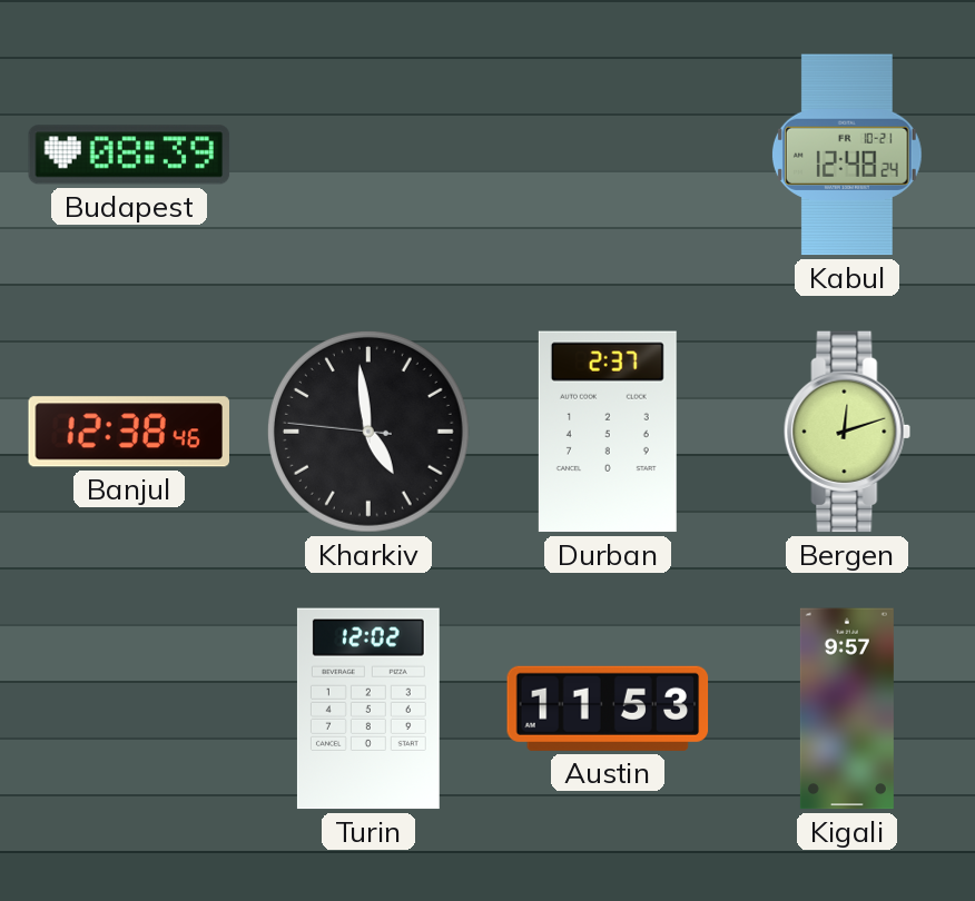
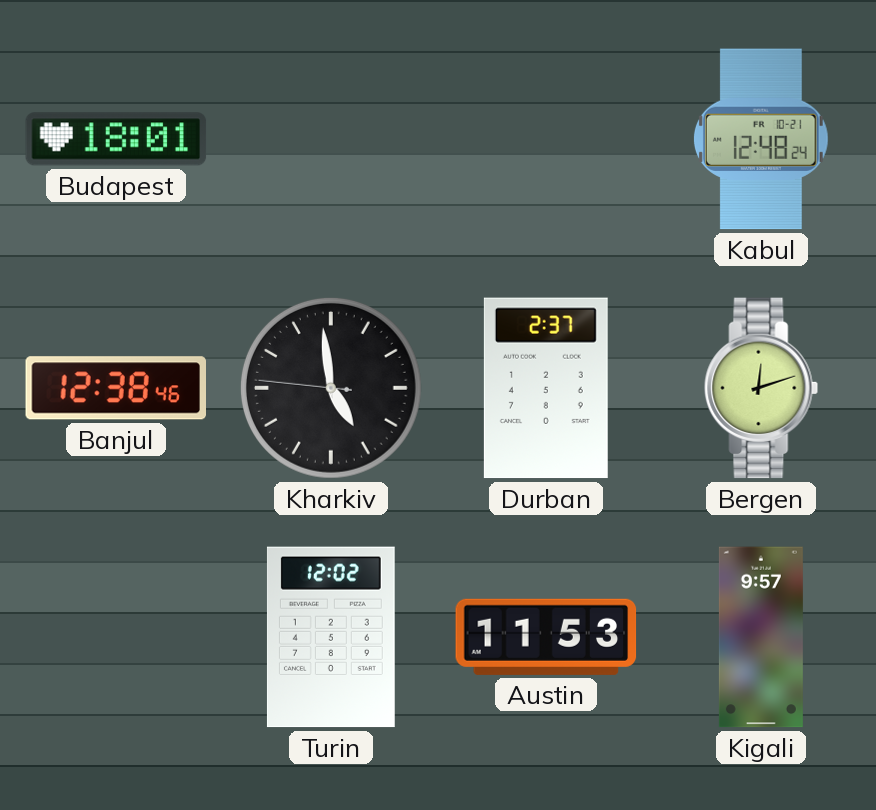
Budapest: 08:39 -> 18:01 (116, 139)
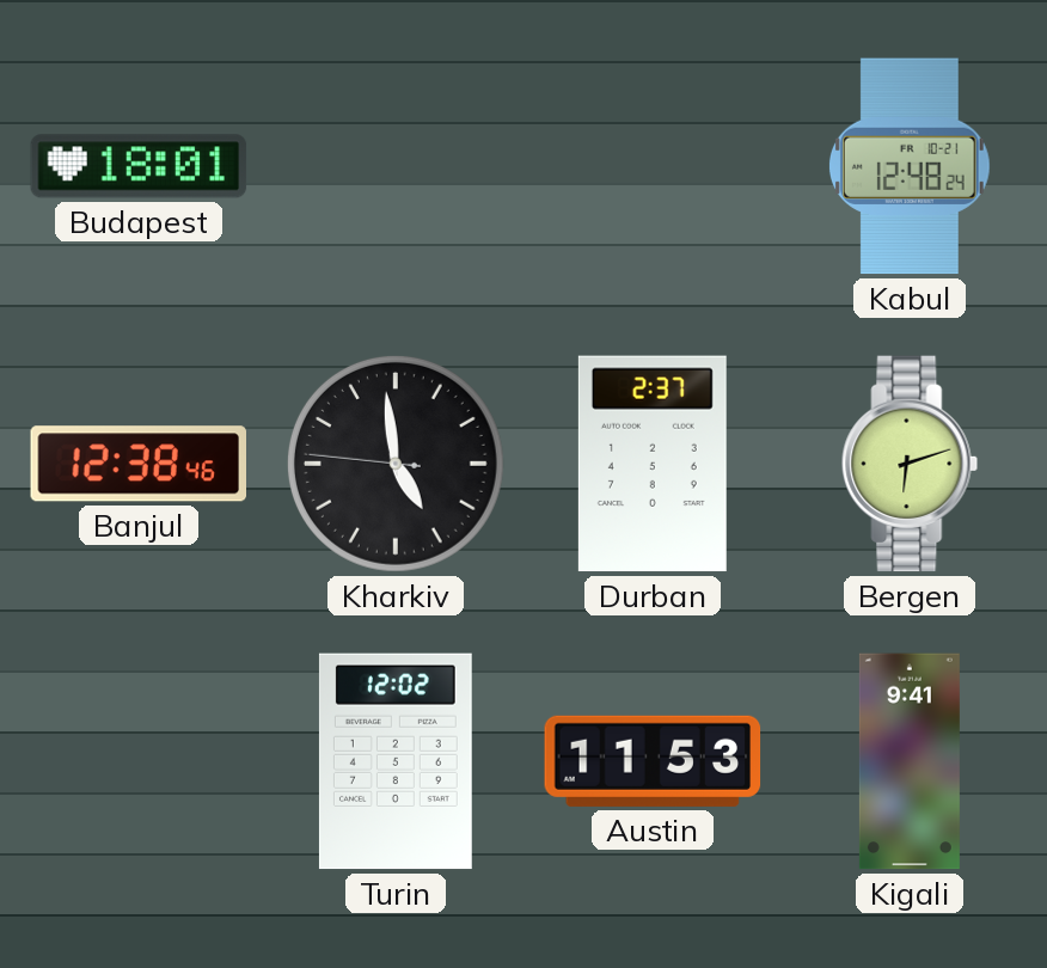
Bergen: 12:12 -> 6:12 (910, 464)
Kigali: 9:57 -> 9:41 (910, 761)
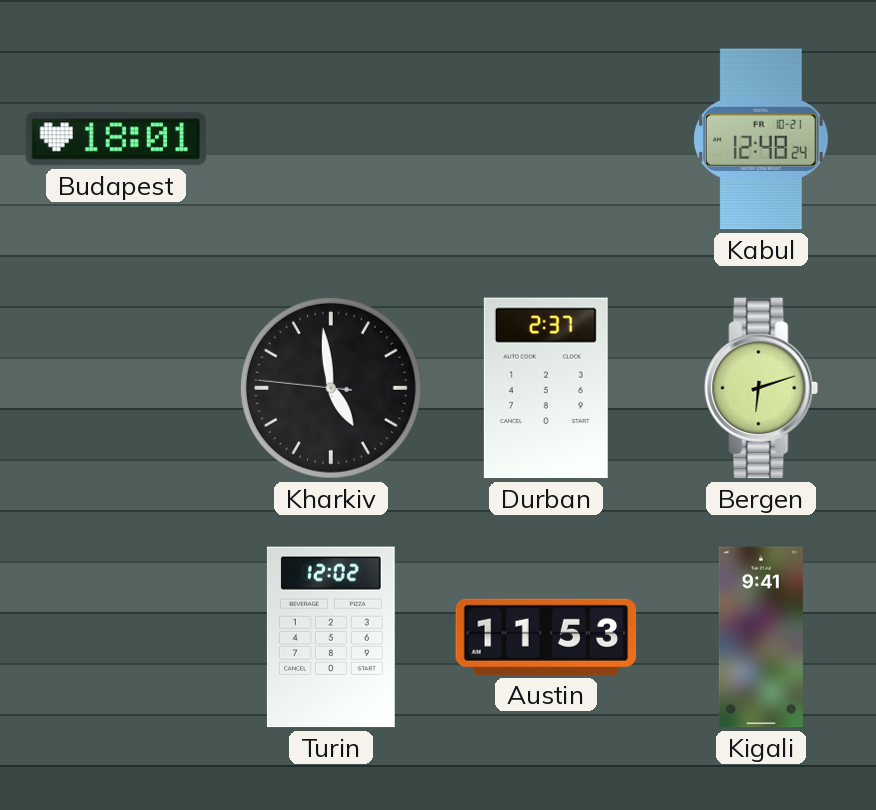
Banjul: 12:38 -> none (137, 464)
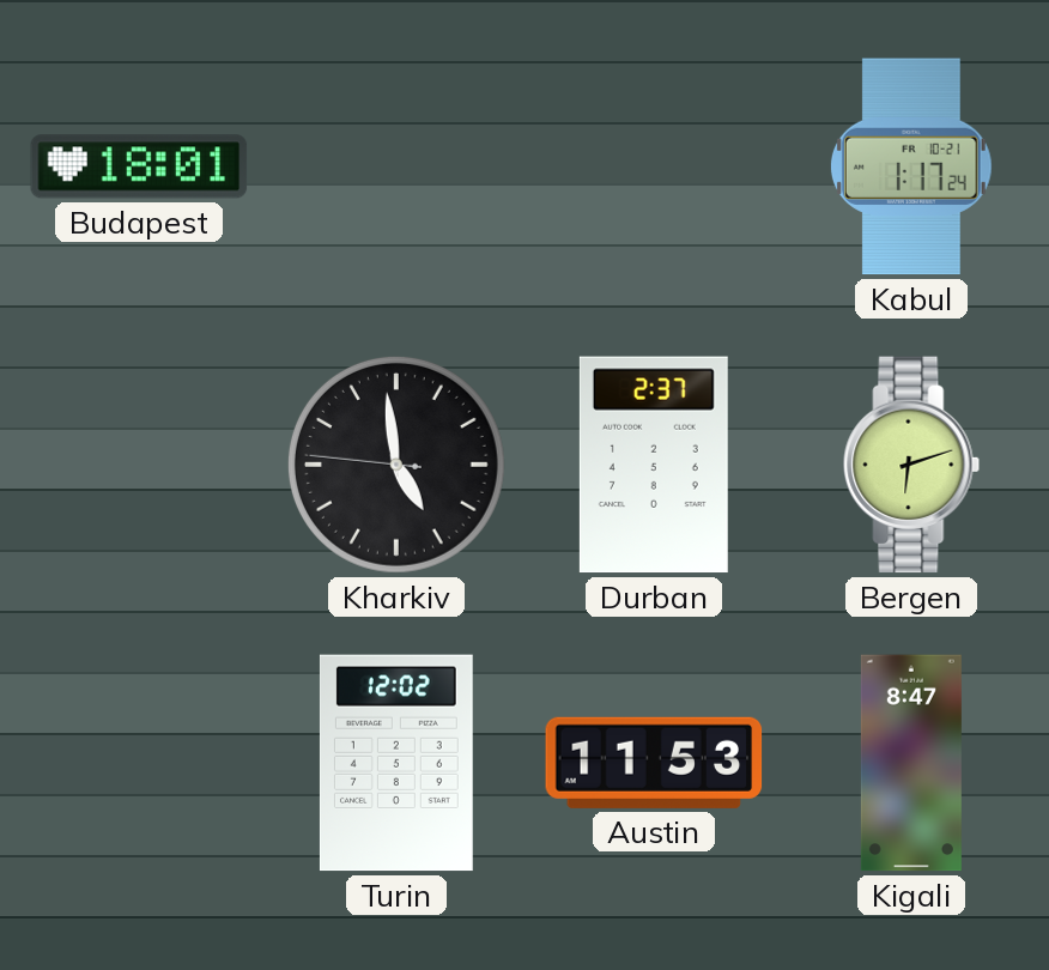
Kabul: 12:48 -> 1:17 (911, 166)
Kigali: 9:41 -> 8:47 (911, 763)
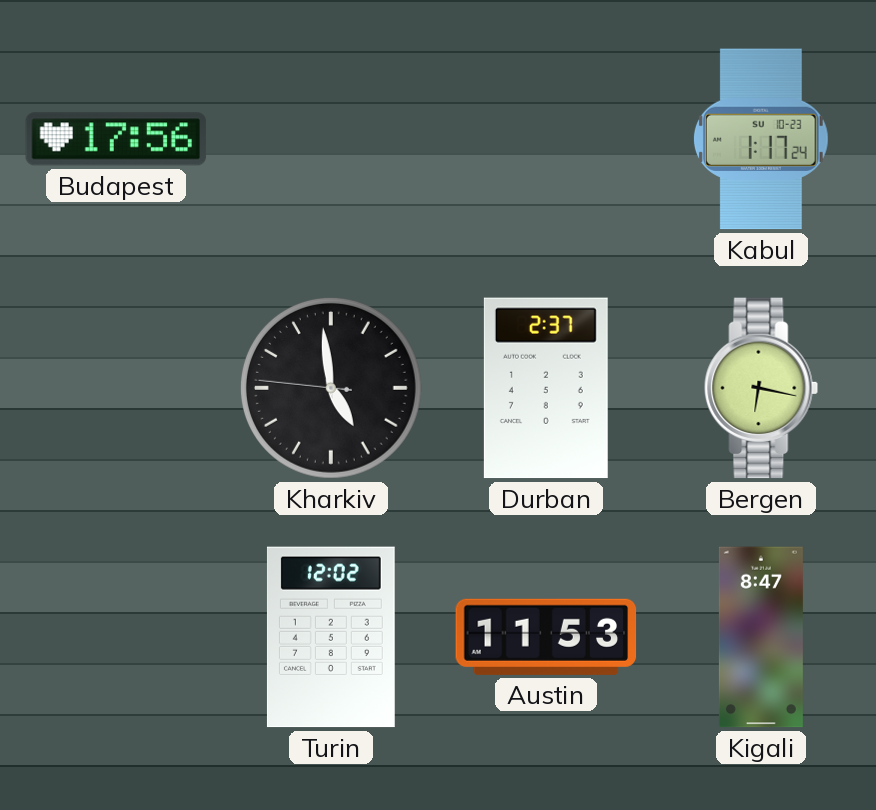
Budapest: 18:01 -> 17:56 (116, 139)
Kabul date: FR 10-21 -> SU 10-23 (761, 139)
Bergen: 6:12 -> 6:17 (761, 388)
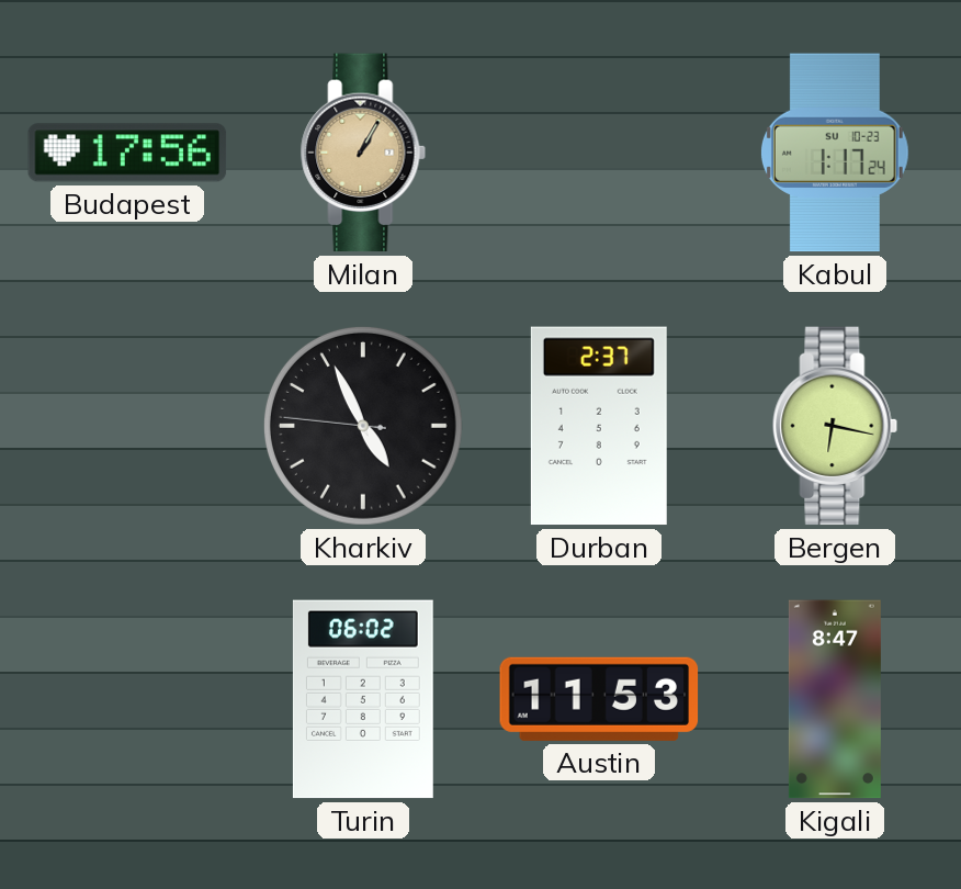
Milan: none -> 1:05 (363, 153)
Kharkiv: 4:58 -> 4:55 (363, 426)
Turin: 12:02 -> 06:02 (363, 699)
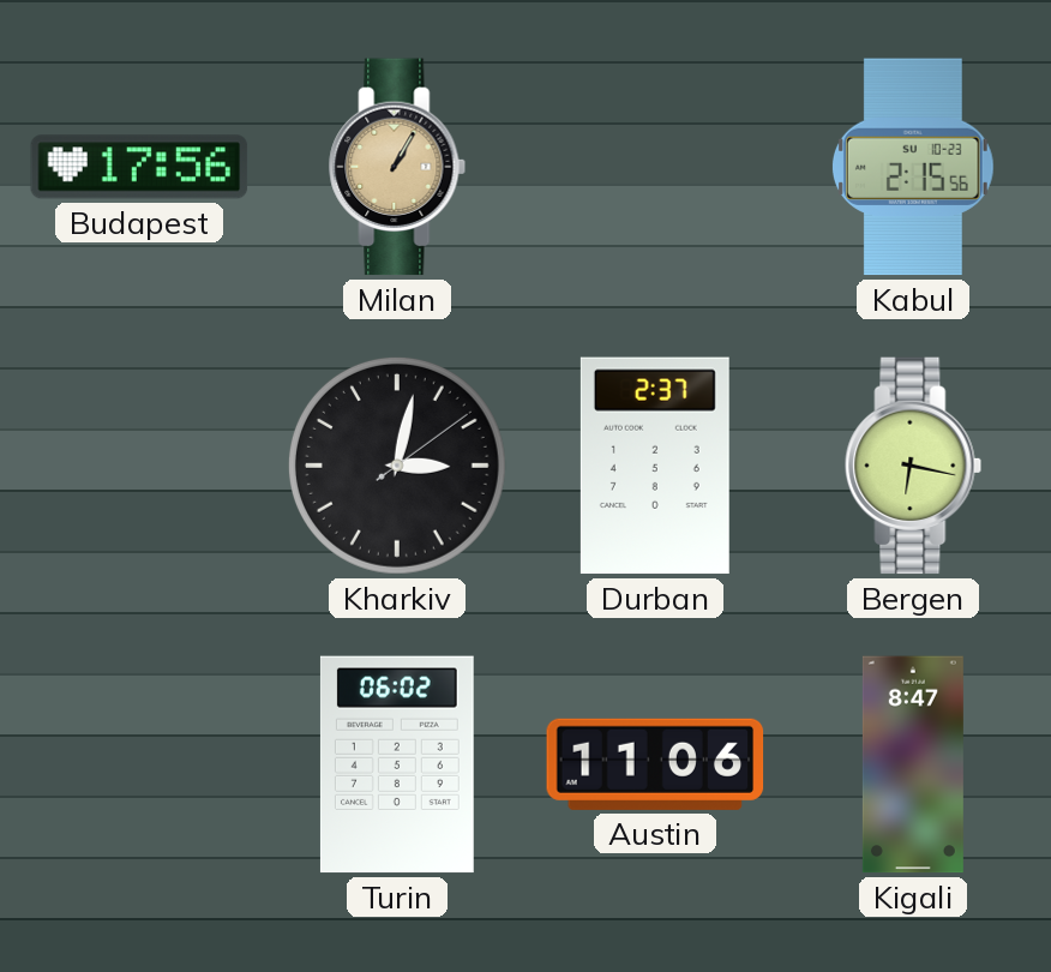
Kabul: 1:17 -> 2:15 (913, 167)
Kharkiv: 4:55 -> 3:02 (397, 466)
Austin: 11:53 -> 11:06 (655, 764)
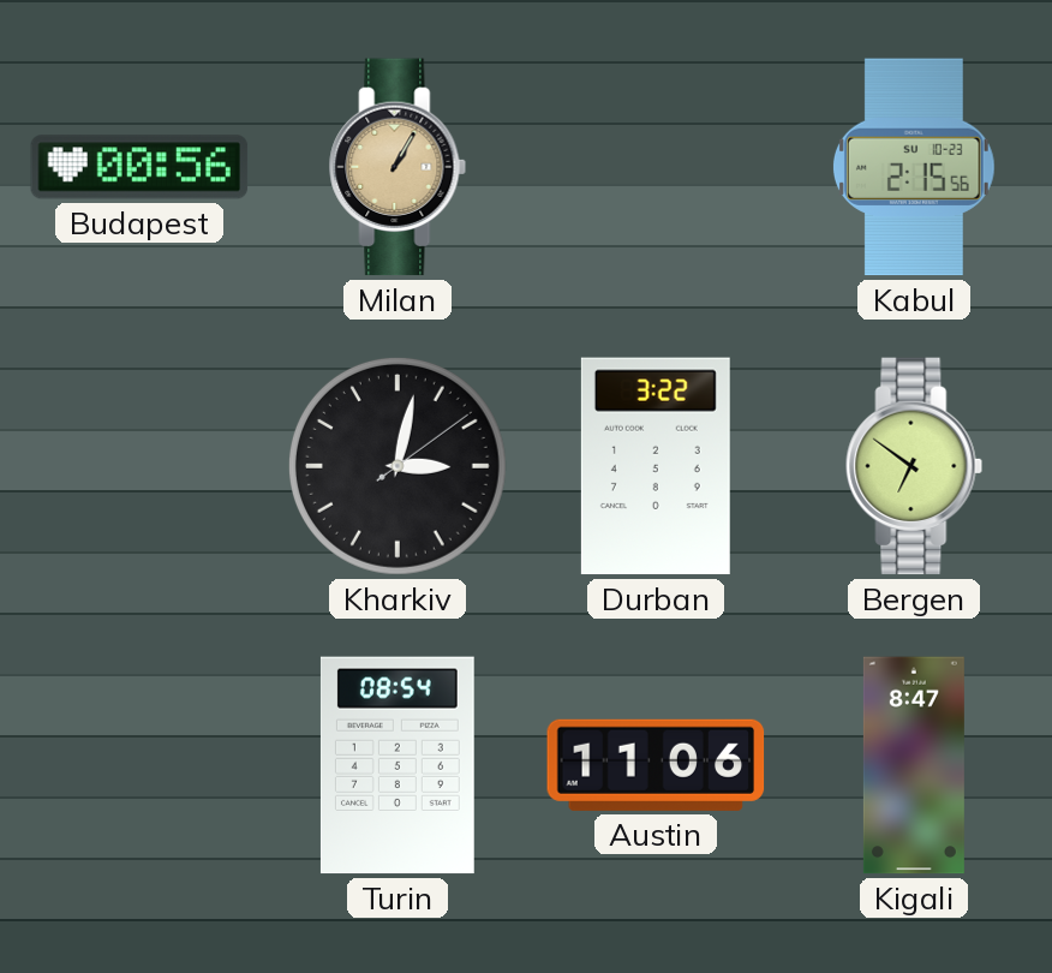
Budapest: 17:56 -> 00:56 (139, 167)
Durban: 2:37 -> 3:22 (656, 466)
Bergen: 6:17 -> 6:51 (914, 466)
Turin: 06:02 -> 08:54 (398, 765)
